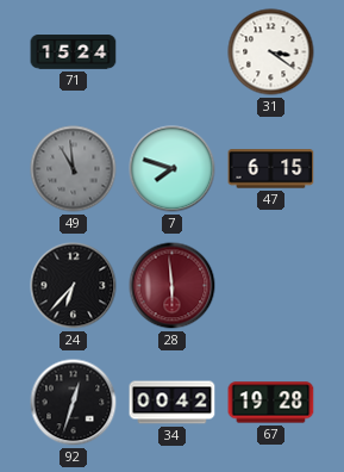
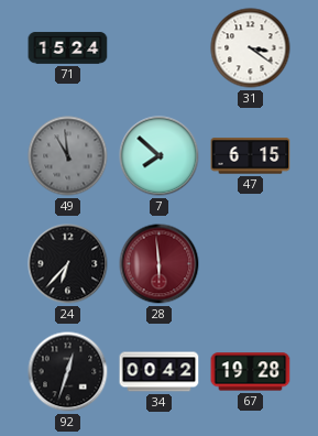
7: 7:48 -> 7:52 (160, 156)
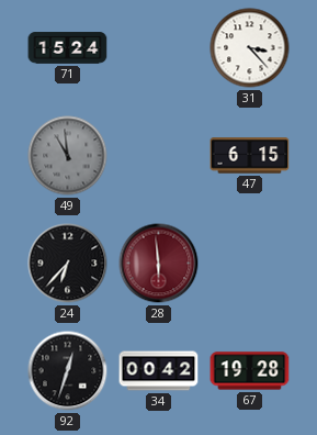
31: 3:21 -> 3:23 (250, 48)
7: 7:52 -> none (160, 156)
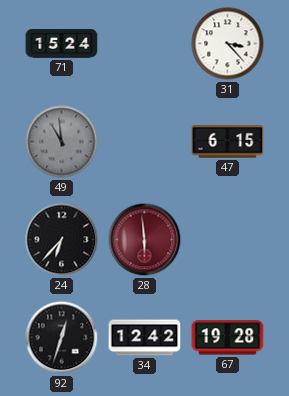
34: 00:42 -> 12:42 (145, 338)
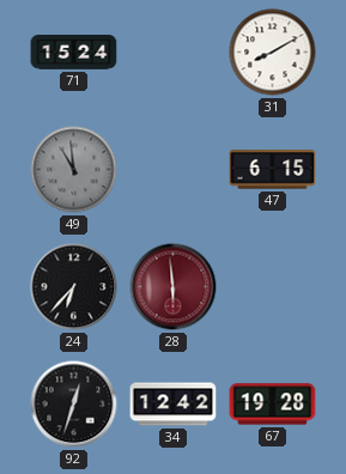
31: 3:23 -> 8:10 (273, 53)
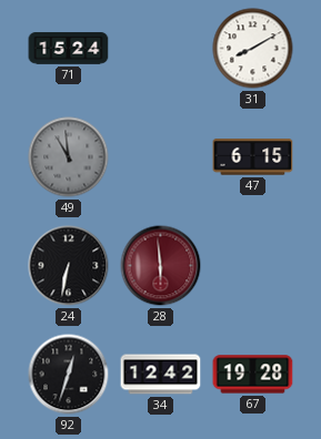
24: 6:37 -> 6:32 (69, 266)
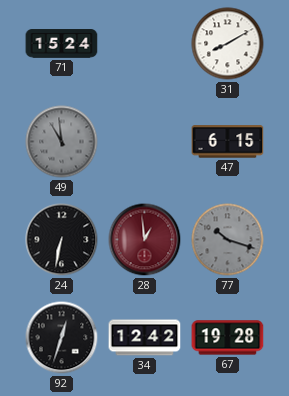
28: 5:59 -> 12:59 (145, 240)
77: none -> 10:18 (228, 240)
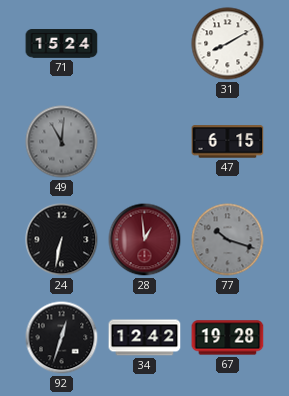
49: 10:59 -> 11:01 (62, 142)
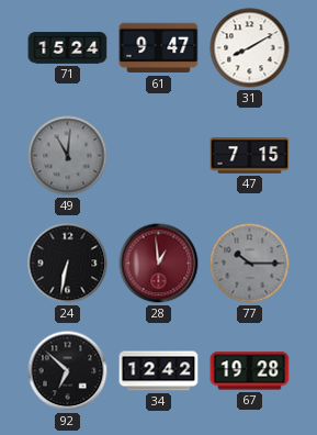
61: none -> 9:47 (159, 48)
47: 6:15 -> 7:15 (250, 156)
77: 10:18 -> 10:15 (250, 264)
92: 12:33 -> 6:52 (68, 371)
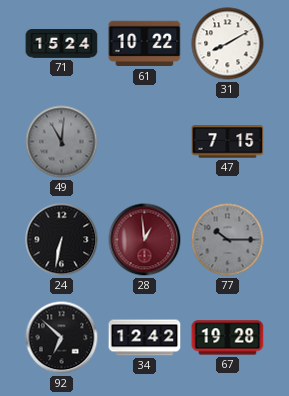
61: 9:47 -> 10:22 (145, 44)
